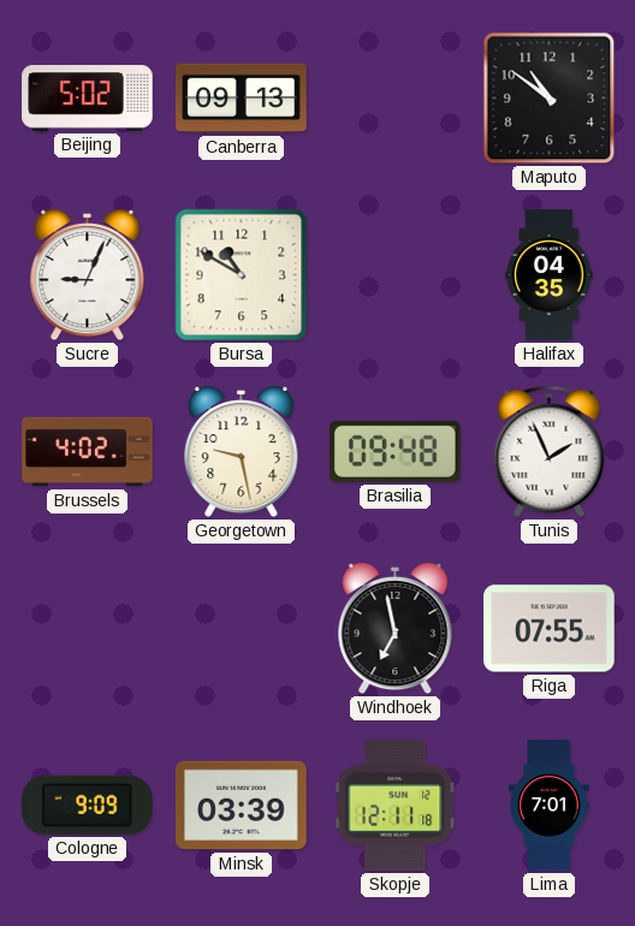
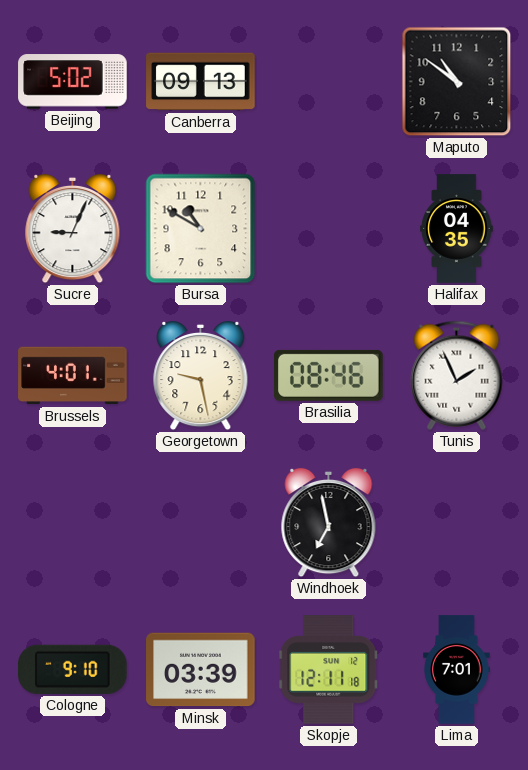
Brussels: 4:02 -> 4:01 (73, 376)
Brasilia: 09:48 -> 08:46 (329, 375)
Riga: 07:55 -> none (550, 629)
Cologne: 9:09 -> 9:10 (73, 669)
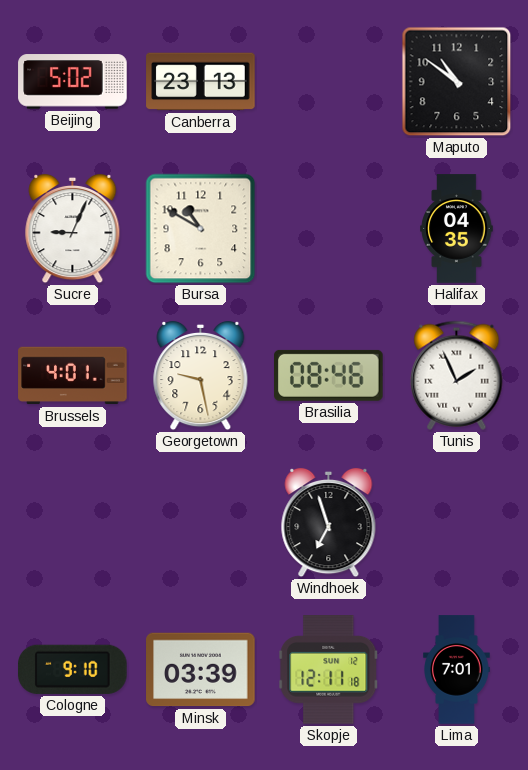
Canberra: 09:13 -> 23:13 (201, 82)
Windhoek: 6:58 -> 6:57 (329, 523)
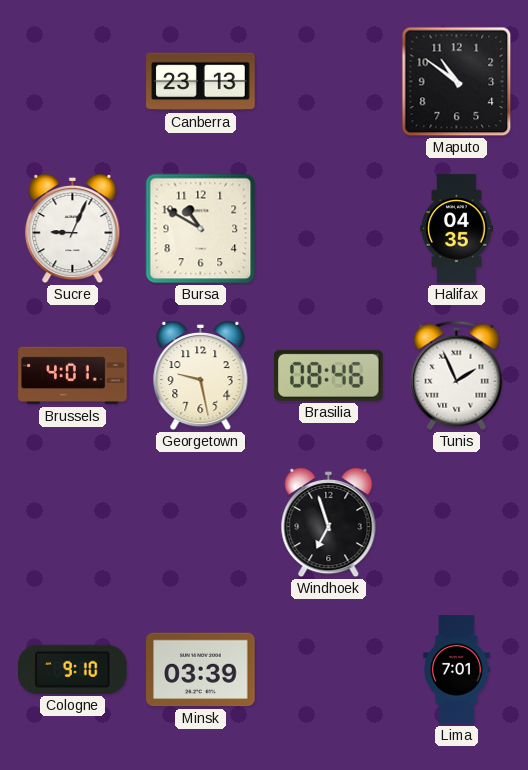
Beijing: 5:02 -> none (73, 82)
Skopje: 12:11 -> none (329, 670)
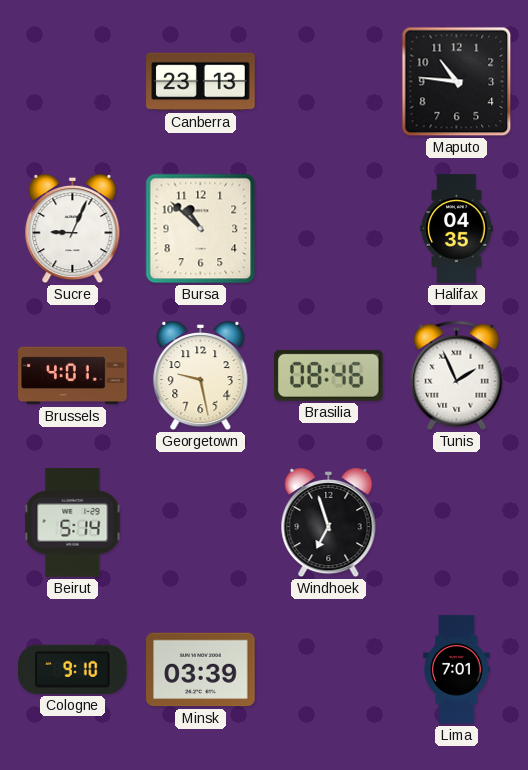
Maputo: 10:51 -> 10:46 (457, 82)
Bursa: 10:50 -> 10:52 (201, 229)
Beirut: none -> 5:14 (73, 523)
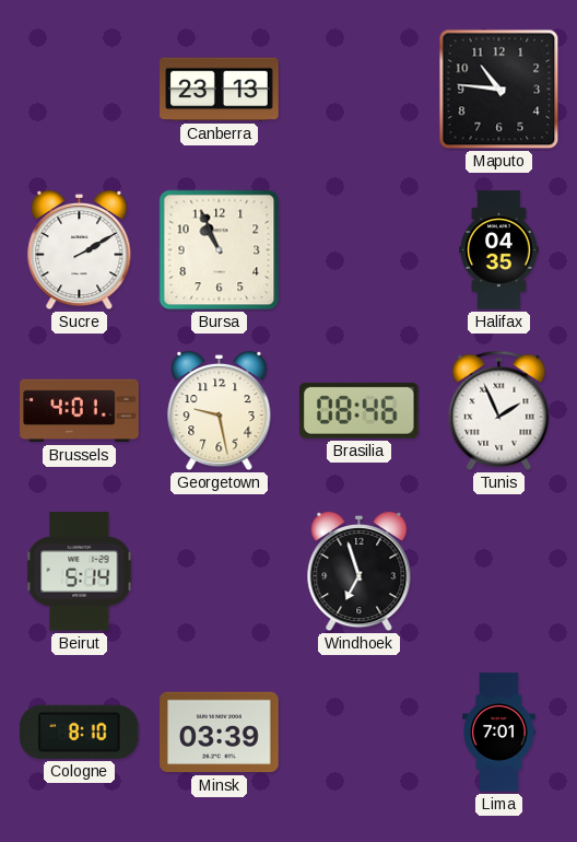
Sucre: 9:04 -> 2:10 (80, 250)
Bursa: 10:52 -> 10:56 (220, 250)
Cologne: 9:10 -> 8:10 (80, 732)
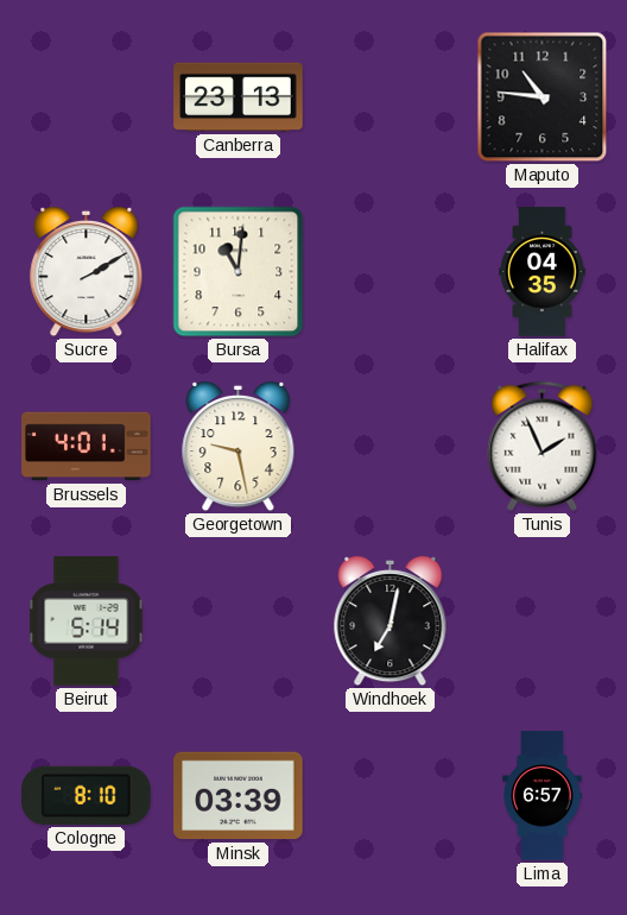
Bursa: 10:56 -> 11:01 (239, 272)
Brasilia: 08:46 -> none (360, 410)
Windhoek: 6:57 -> 7:02 (391, 621)
Lima: 7:01 -> 6:57 (543, 796)
